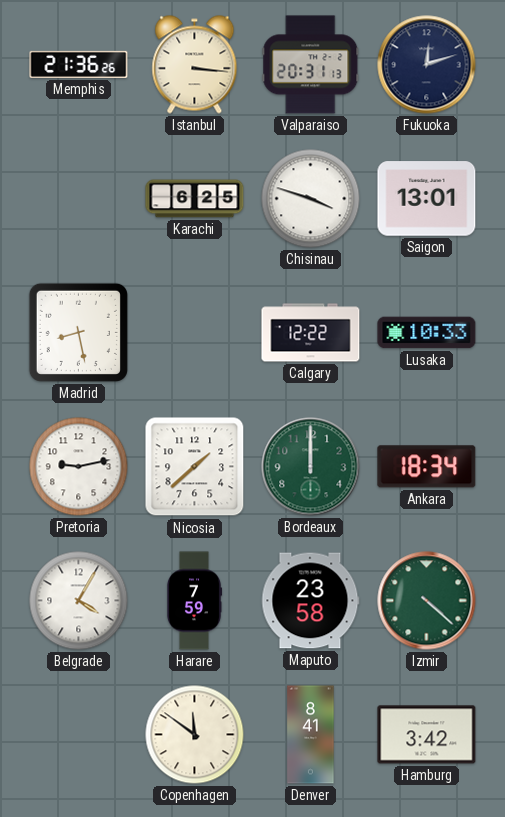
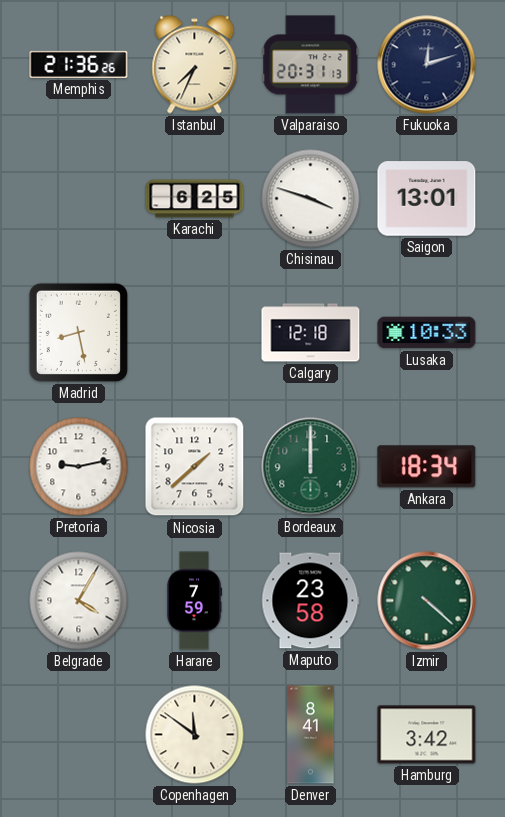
Istanbul: 3:16 -> 7:34 (195, 65)
Calgary: 12:22 -> 12:18 (311, 333)
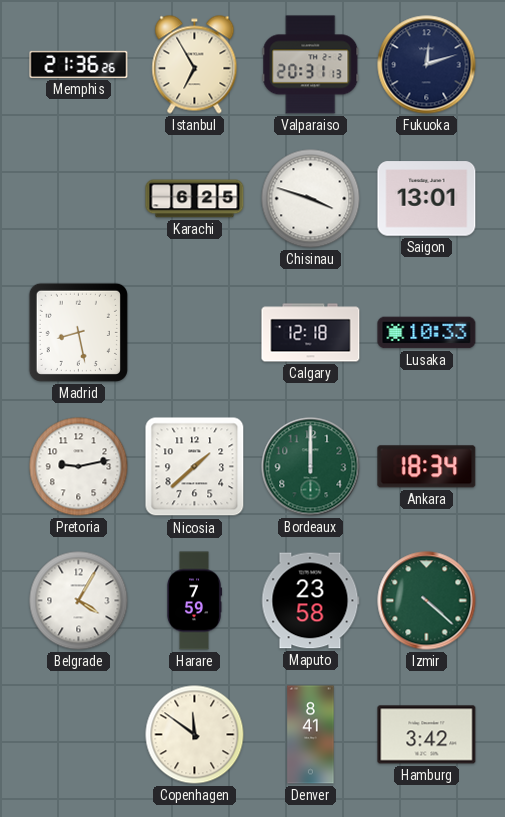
Istanbul: 7:34 -> 6:55 (195, 65)
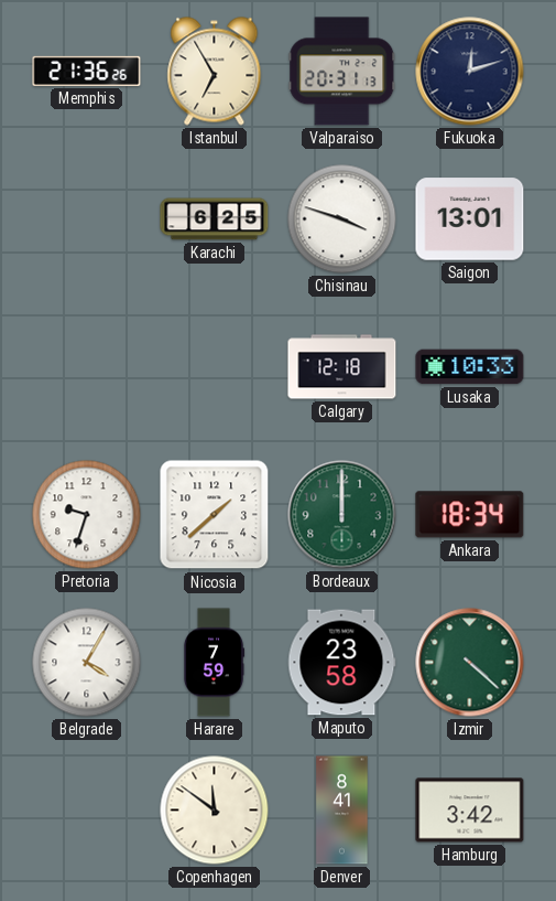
Madrid: 8:28 -> none (78, 332)
Pretoria: 9:13 -> 9:33 (87, 515)
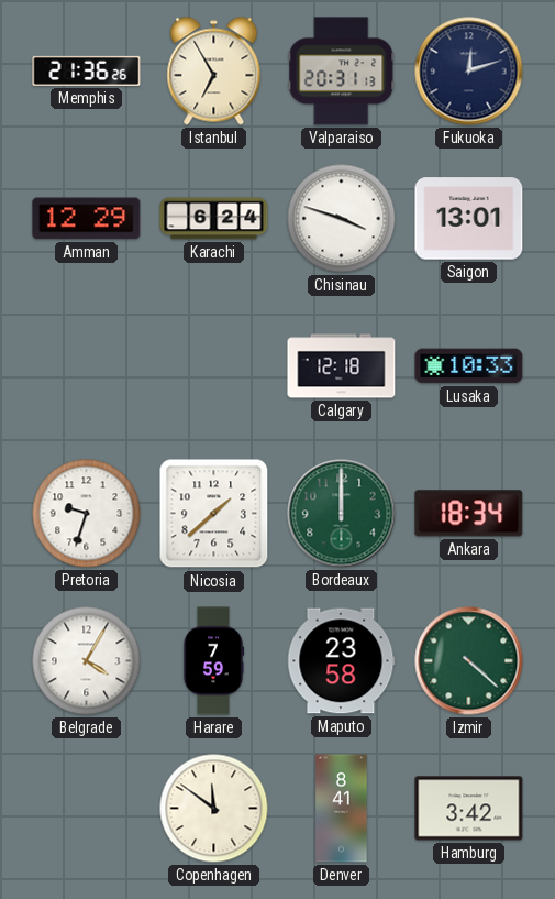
Amman: none -> 12:29 (87, 219)
Karachi: 6:25 -> 6:24 (214, 219)
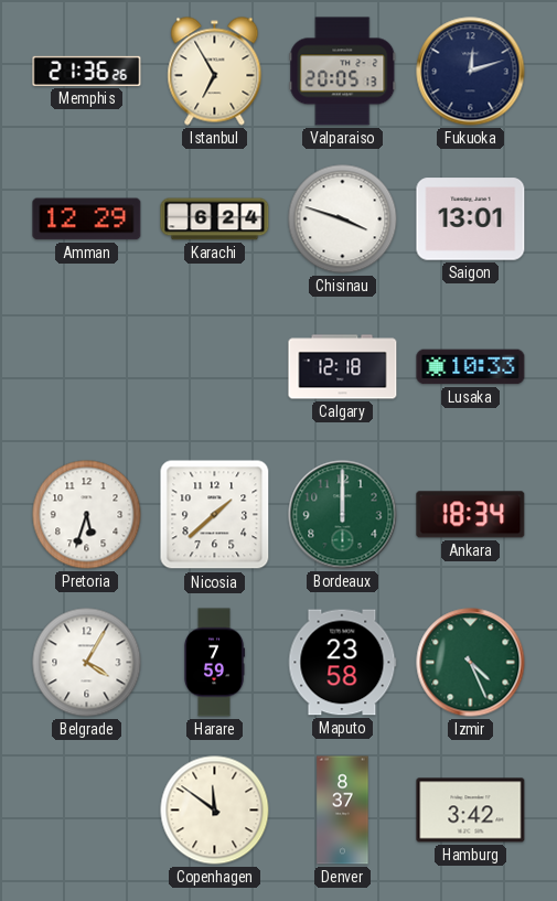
Valparaiso: 20:31 -> 20:05 (343, 72)
Pretoria: 9:33 -> 5:33 (87, 515)
Izmir: 4:22 -> 4:26 (471, 663)
Denver: 8:41 -> 8:37 (343, 811)
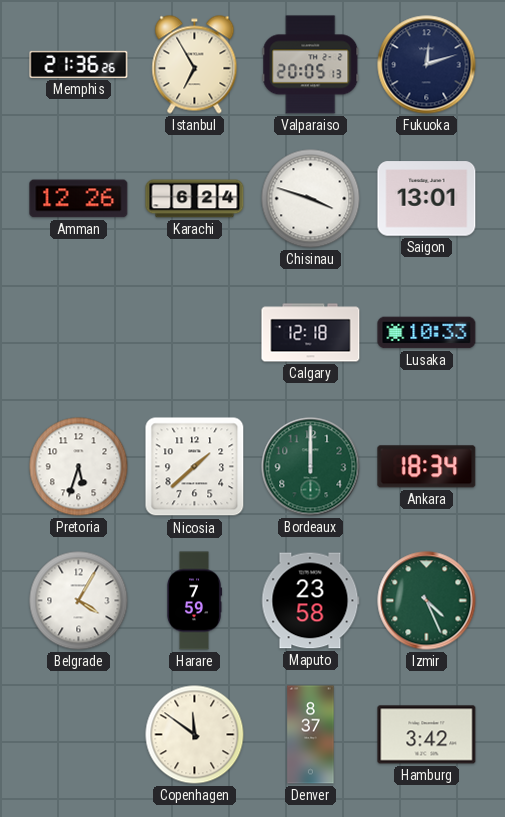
Amman: 12:29 -> 12:26 (79, 199)
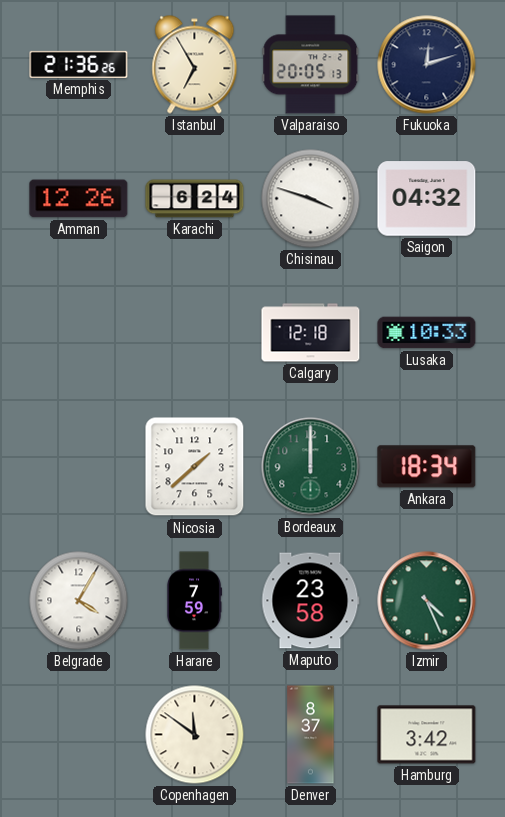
Saigon: 13:01 -> 04:32 (427, 199)
Pretoria: 5:33 -> none (79, 467)
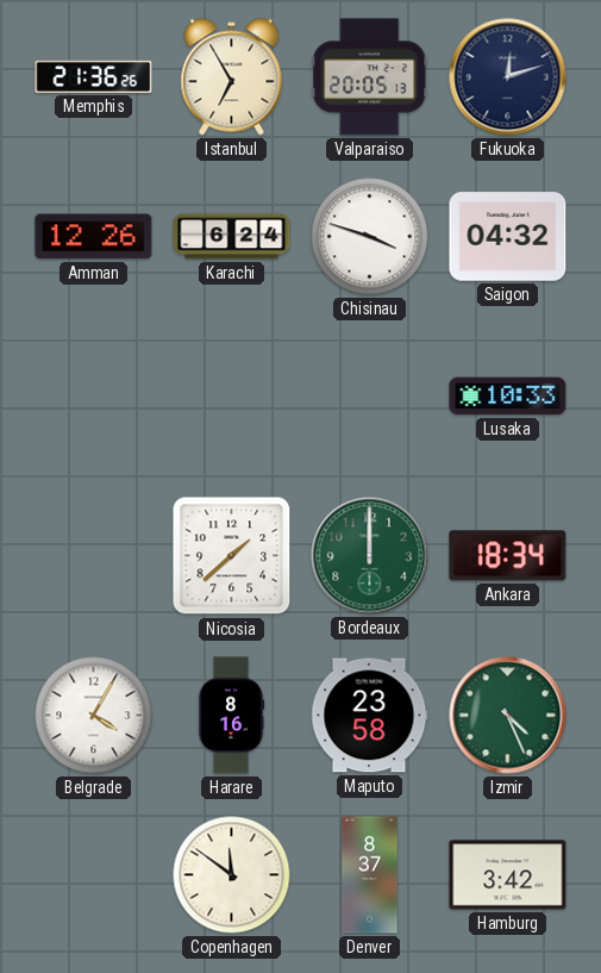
Calgary: 12:18 -> none (311, 333)
Harare: 7:59 -> 8:16 (231, 716)
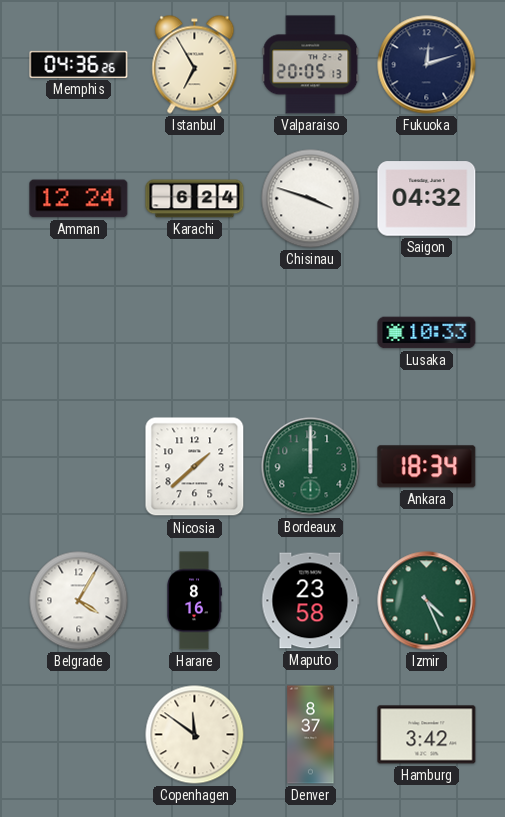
Memphis: 21:36 -> 04:36 (79, 64)
Amman: 12:26 -> 12:24 (79, 199)
